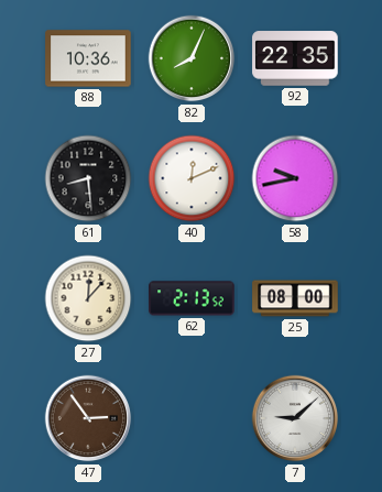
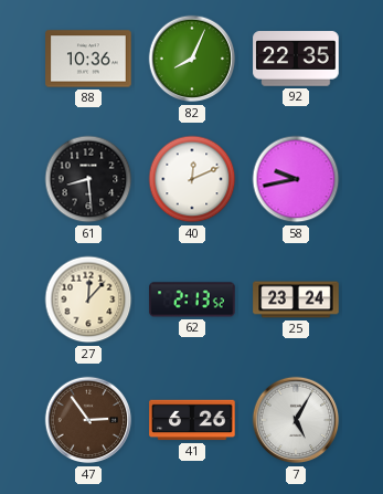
25: 08:00 -> 23:24 (296, 299)
41: none -> 6:26 (192, 420)
7: 9:08 -> 5:05 (296, 420)
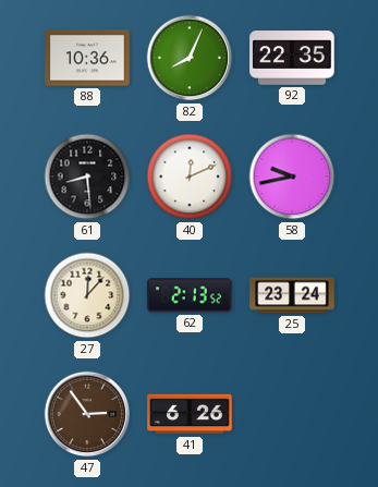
7: 5:05 -> none (296, 420)
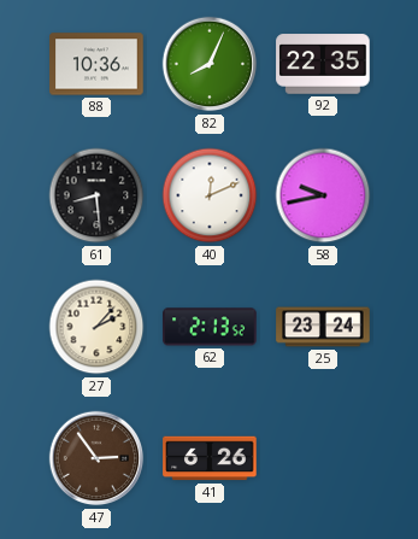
27: 12:07 -> 2:07 (96, 327)
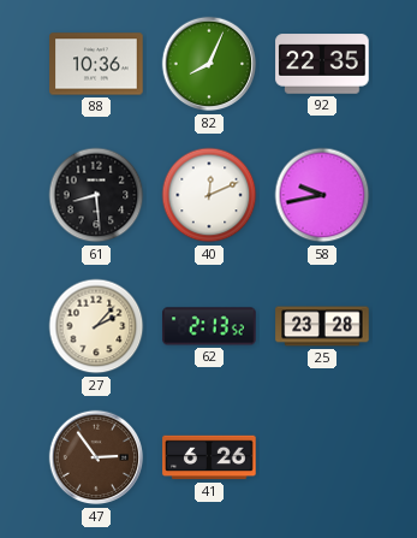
25: 23:24 -> 23:28 (322, 326)
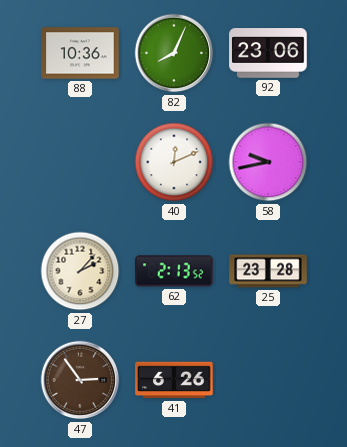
92: 22:35 -> 23:06 (268, 53)
61: 8:29 -> none (96, 195)
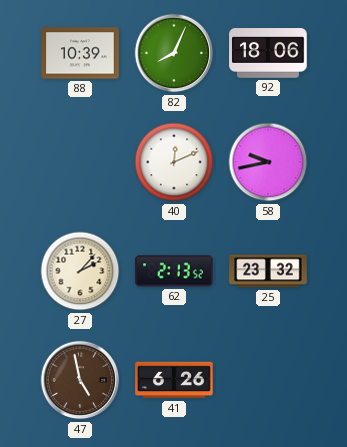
88: 10:36 -> 10:39 (80, 53)
92: 23:06 -> 18:06 (268, 53)
25: 23:28 -> 23:32 (268, 271)
47: 2:54 -> 4:58 (80, 380)
